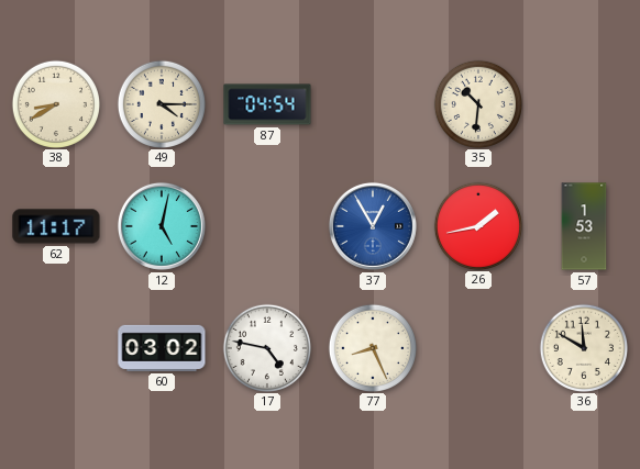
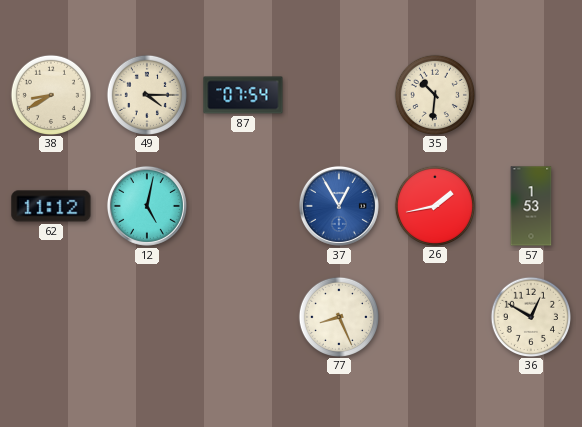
87: 04:54 -> 07:54 (243, 95)
62: 11:17 -> 11:12 (51, 206)
60: 03:02 -> none (162, 348)
17: 4:47 -> none (266, 347)
36: 11:50 -> 12:50 (530, 316)
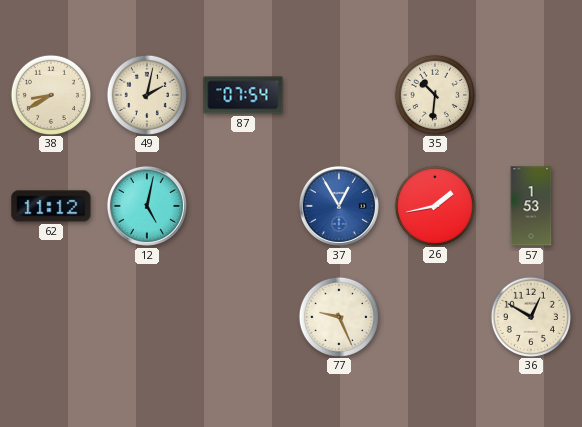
49: 4:15 -> 2:02 (146, 94)
77: 8:26 -> 9:26 (338, 316)
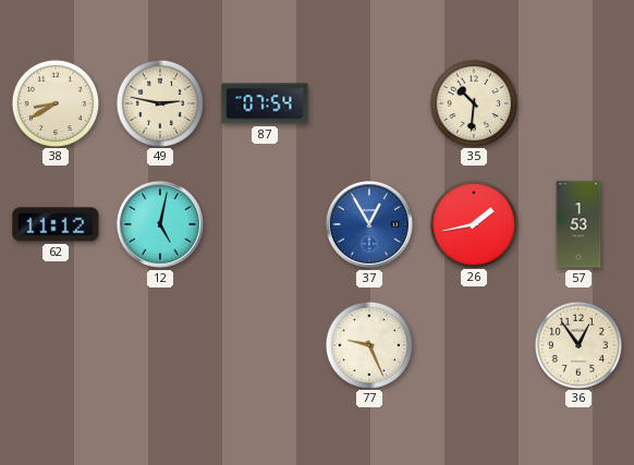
49: 2:02 -> 2:47 (159, 102)
36: 12:50 -> 12:54 (577, 344)
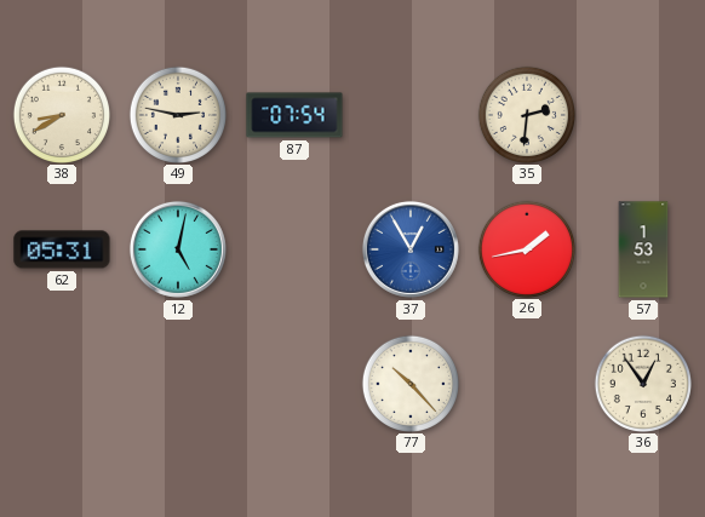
35: 10:31 -> 2:31 (526, 114)
62: 11:12 -> 05:31 (62, 249)
77: 9:26 -> 10:23 (409, 383)
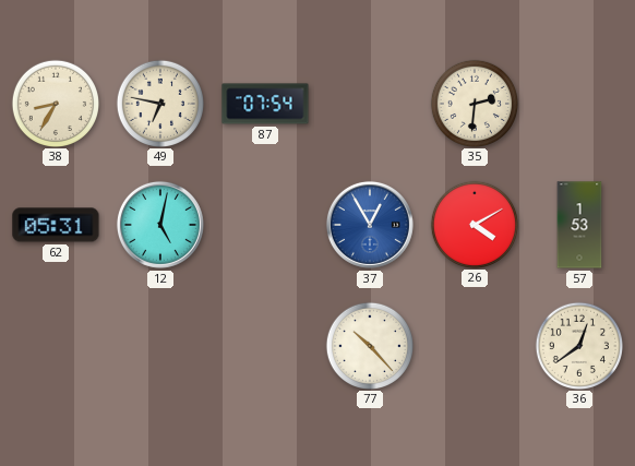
38: 8:40 -> 8:35 (55, 103)
49: 2:47 -> 6:47 (159, 103)
26: 1:43 -> 4:10 (474, 224)
36: 12:54 -> 12:39 (578, 345)
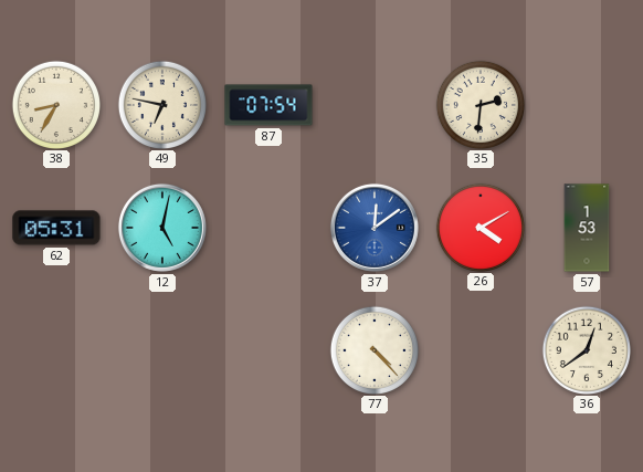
37: 12:55 -> 12:09 (375, 228)
77: 10:23 -> 4:23 (373, 349)
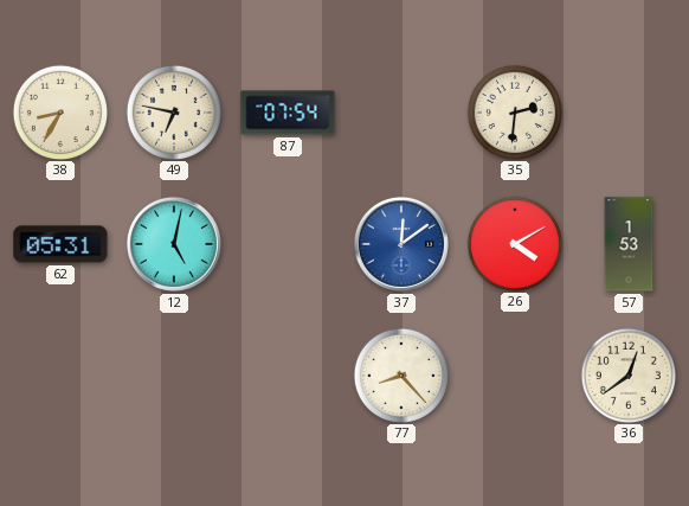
77: 4:23 -> 8:23 (400, 374)
